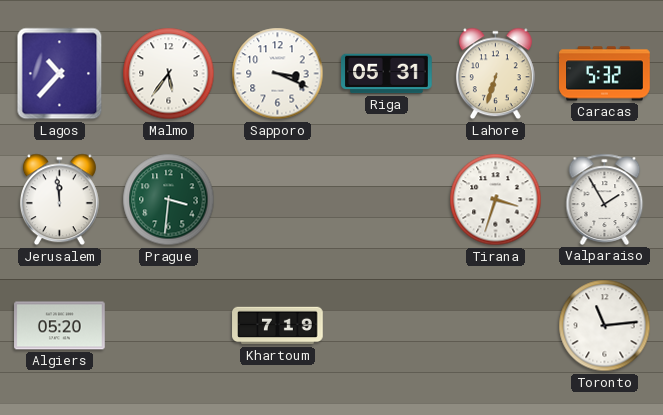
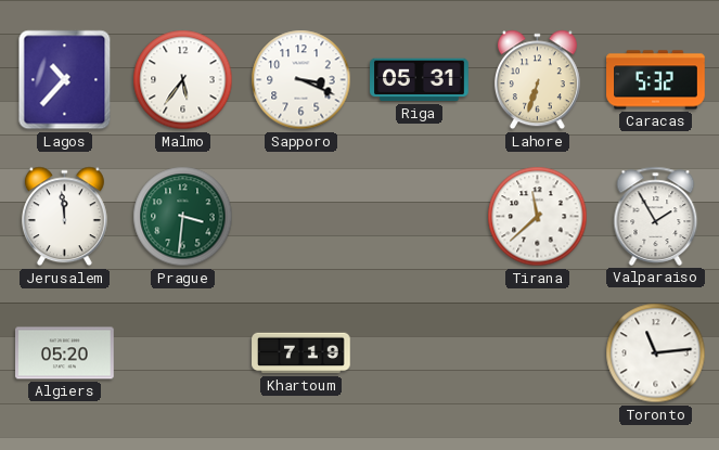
Tirana: 3:33 -> 11:38 (538, 217)
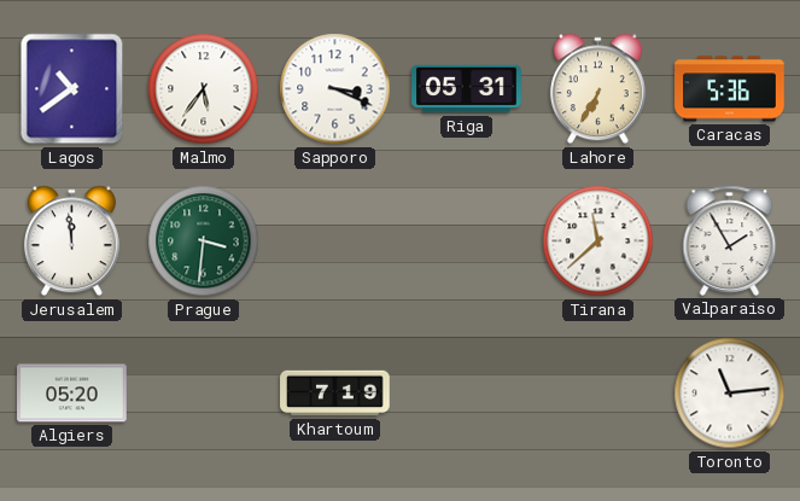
Lagos: 10:37 -> 10:39 (72, 89)
Lahore: 6:33 -> 6:35 (597, 89)
Caracas: 5:32 -> 5:36 (730, 89)
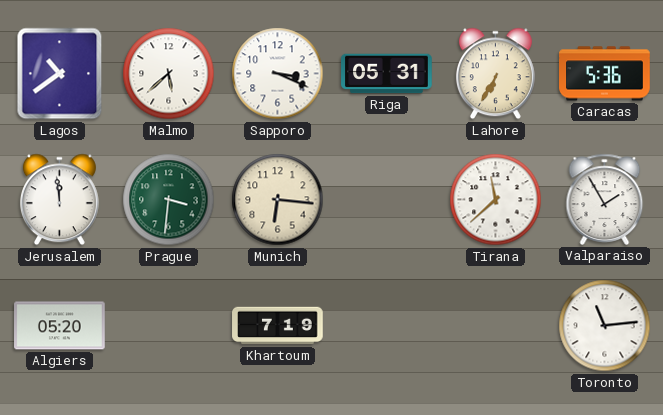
Malmo: 5:36 -> 5:38 (169, 74)
Munich: none -> 6:16 (278, 200)
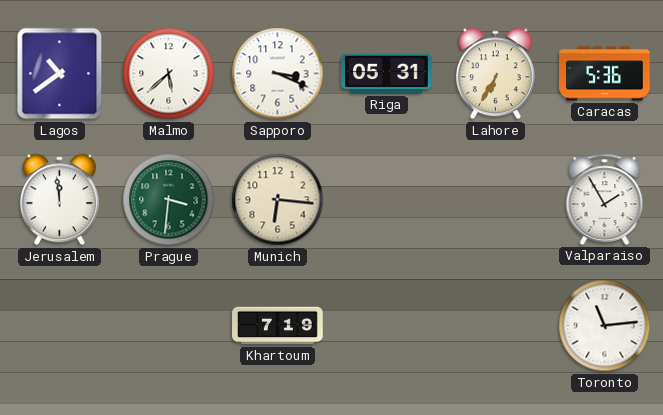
Tirana: 11:38 -> none (496, 200)
Algiers: 05:20 -> none (60, 326)
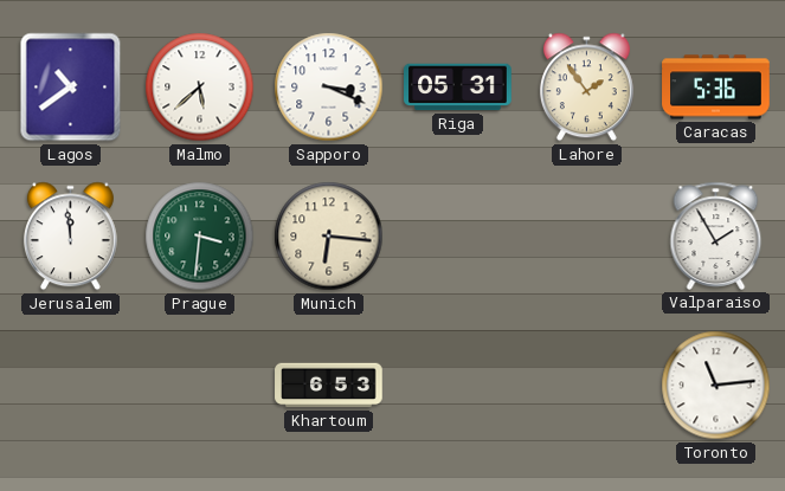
Lahore: 6:35 -> 1:54 (586, 88)
Khartoum: 7:19 -> 6:53 (329, 386)
